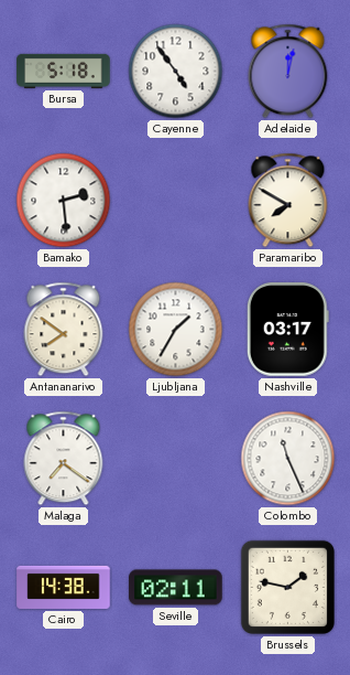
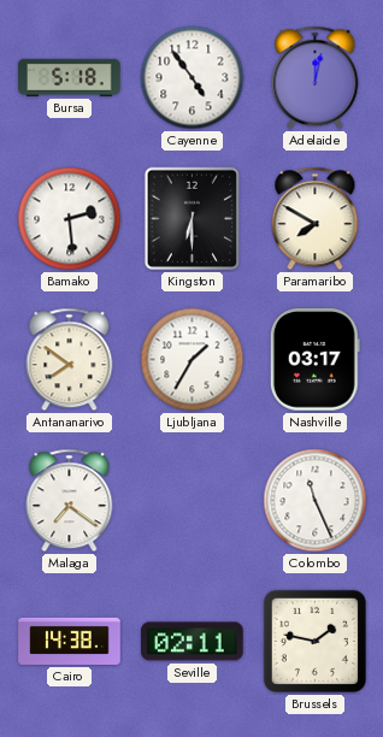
Kingston: none -> 6:30 (193, 219)
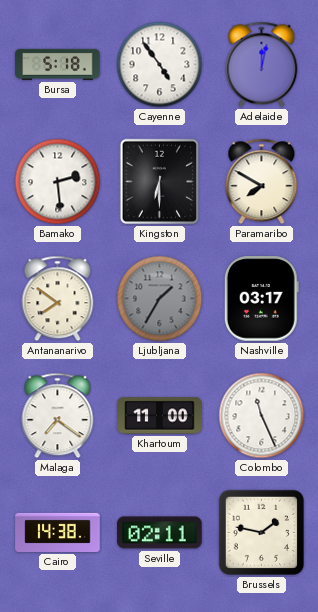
Ljubljana dial: white -> grey (160, 299)
Khartoum: none -> 11:00 (160, 416)
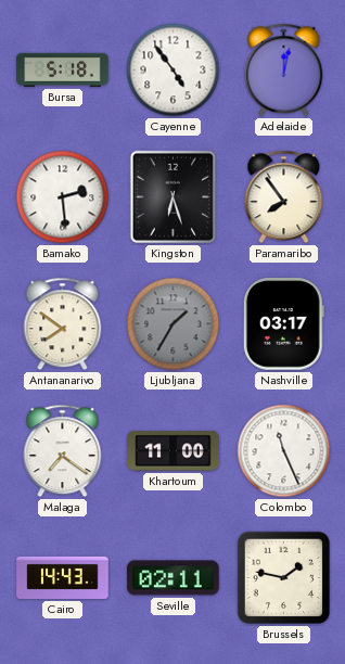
Kingston: 6:30 -> 6:27 (174, 197)
Paramaribo: 7:50 -> 7:54 (284, 197)
Cairo: 14:38 -> 14:43 (63, 577)
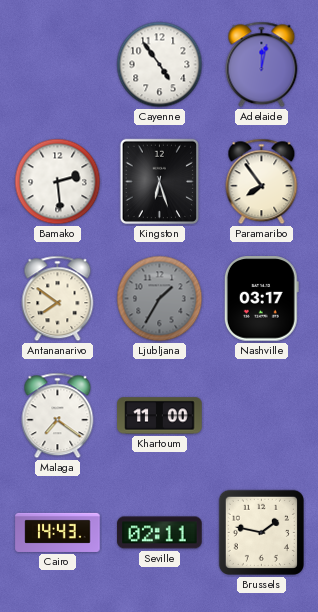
Bursa: 5:18 -> none (63, 69)
Colombo: 11:26 -> none (284, 451)
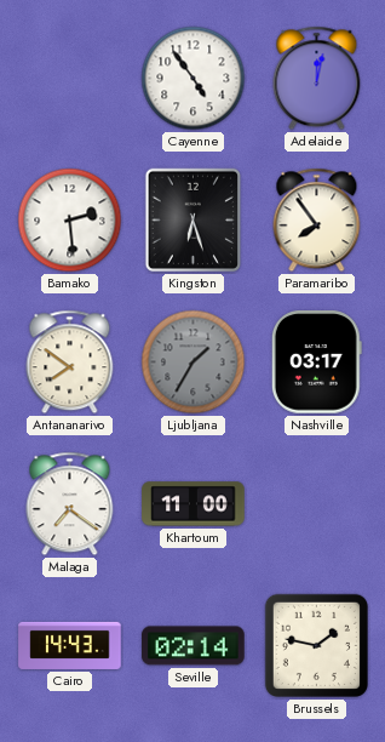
Seville: 02:11 -> 02:14 (194, 646)
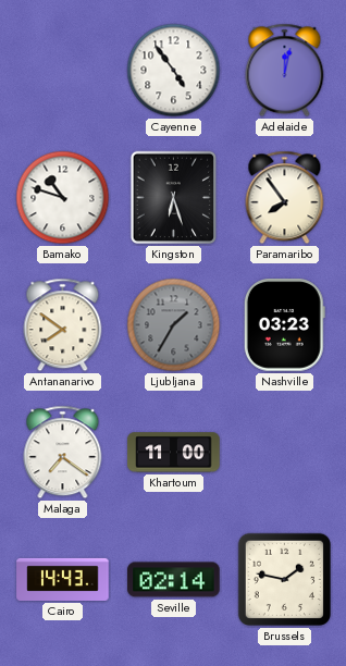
Bamako: 2:29 -> 10:48 (63, 198)
Nashville: 03:17 -> 03:23 (284, 325)
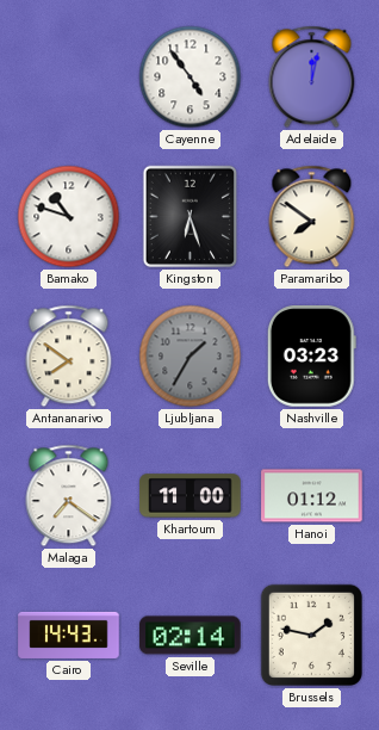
Paramaribo: 7:54 -> 7:51 (312, 217)
Hanoi: none -> 01:12 (312, 496)
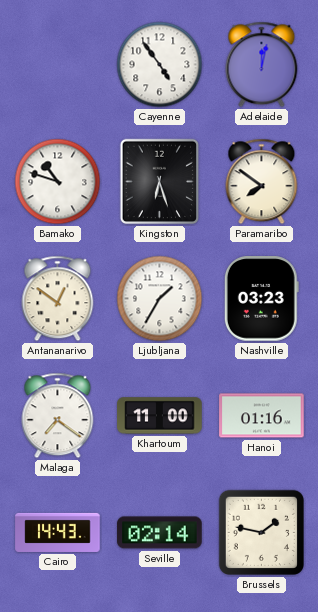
Antananarivo: 7:51 -> 12:51 (58, 299)
Ljubljana dial: grey -> white (160, 299)
Hanoi: 01:12 -> 01:16 (262, 416)
